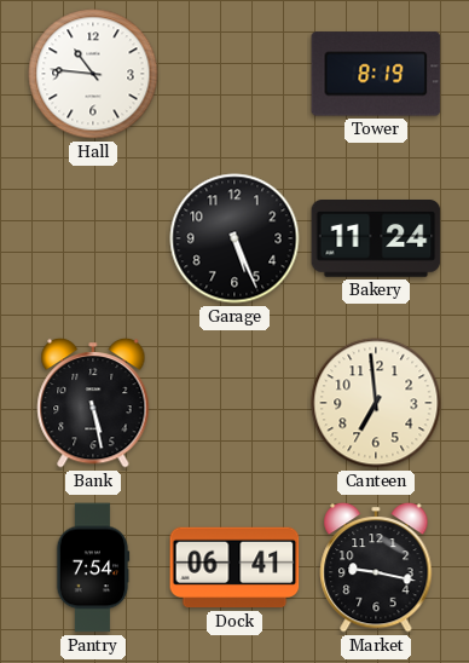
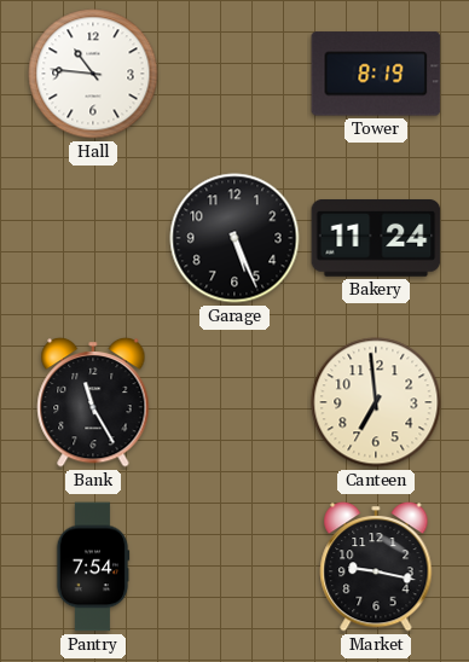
Bank: 5:28 -> 11:25 (93, 402)
Dock: 06:41 -> none (234, 567)
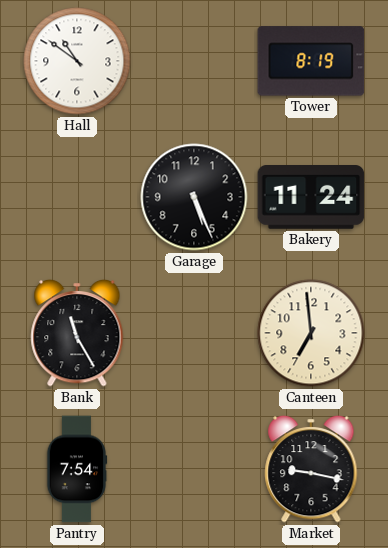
Hall: 10:46 -> 10:51 (77, 61)
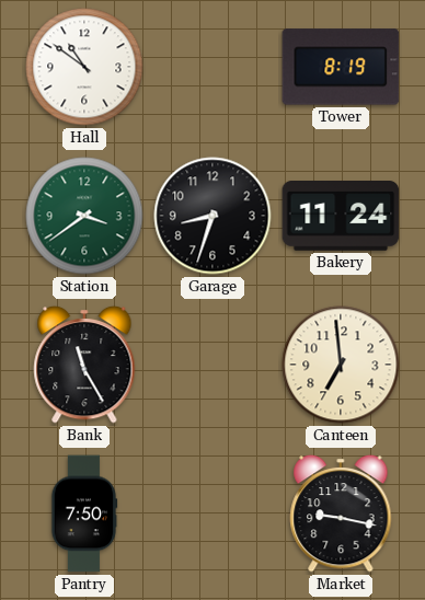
Station: none -> 3:39 (84, 216)
Garage: 5:26 -> 8:33 (213, 216)
Pantry: 7:54 -> 7:50 (84, 514)
